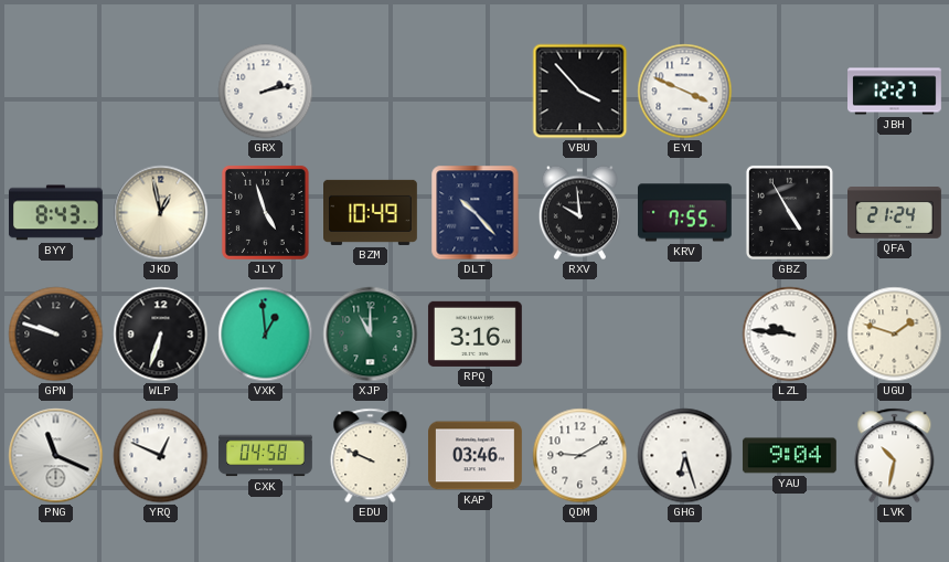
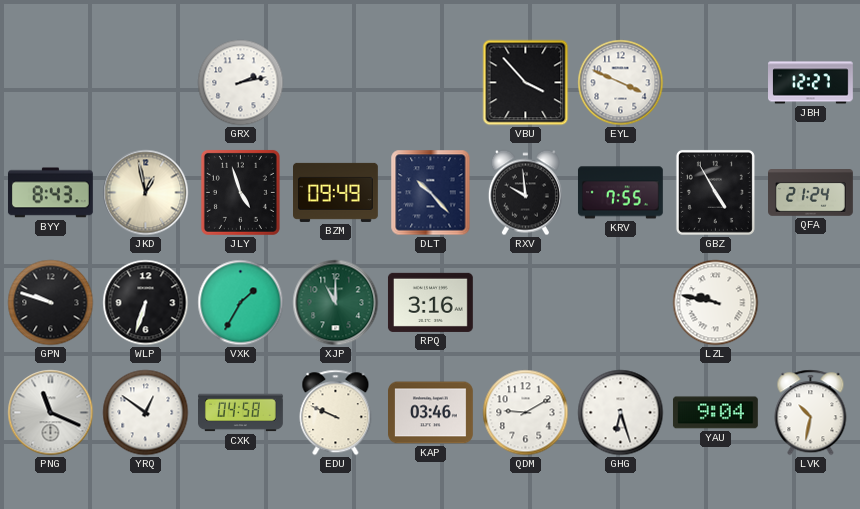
BZM: 10:49 -> 09:49 (336, 192)
VXK: 12:59 -> 1:35 (241, 303)
LZL: 9:46 -> 9:47 (716, 303)
UGU: 1:48 -> none (895, 335)
YRQ: 12:49 -> 12:51 (146, 413)
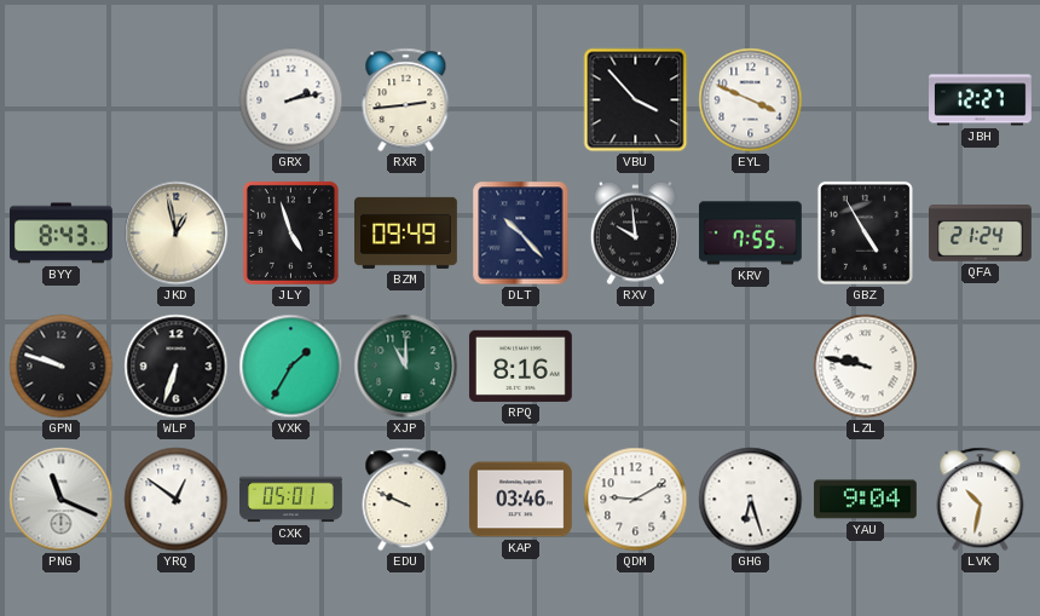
RXR: none -> 2:44 (406, 100)
RPQ: 3:16 -> 8:16 (521, 365)
CXK: 04:58 -> 05:01 (291, 500)
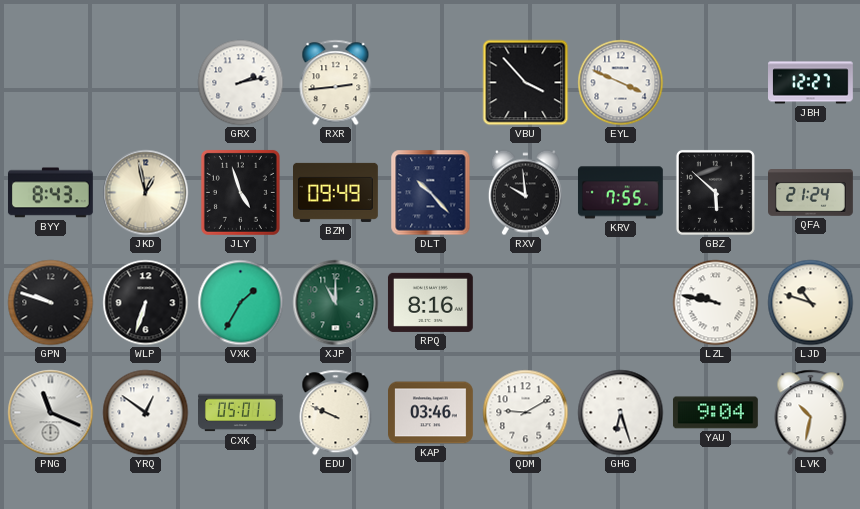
GBZ: 4:55 -> 5:52 (715, 192)
LJD: none -> 10:48 (811, 303)
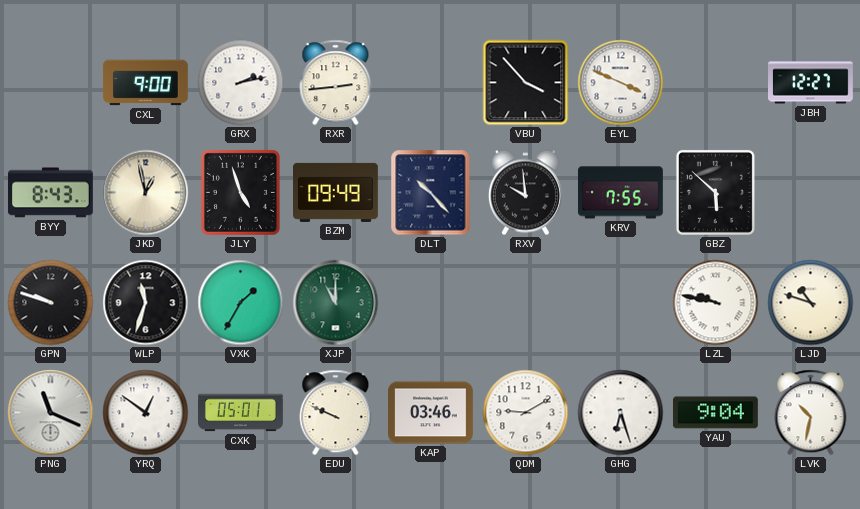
CXL: none -> 9:00 (145, 83)
QFA: 21:24 -> none (811, 193)
WLP: 6:33 -> 11:33 (146, 303)
RPQ: 8:16 -> none (431, 302)
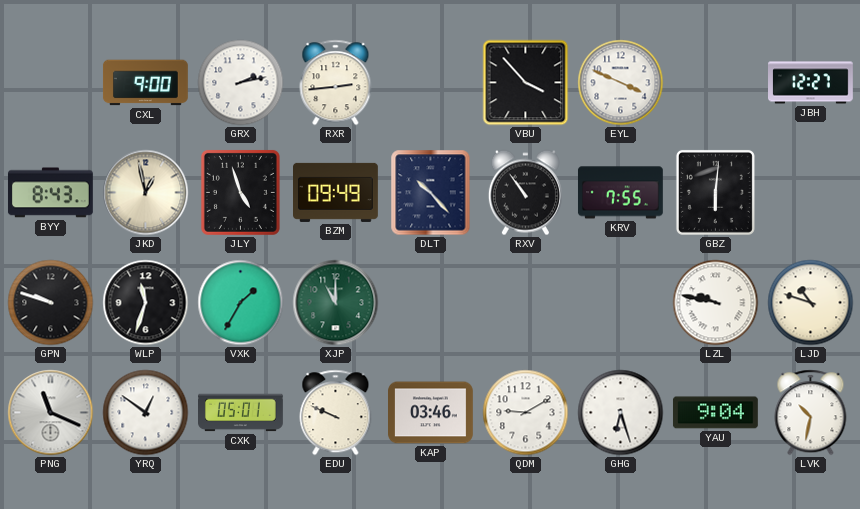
RXV: 9:59 -> 10:54 (525, 193)
GBZ: 5:52 -> 6:01 (715, 192)
